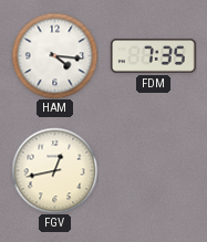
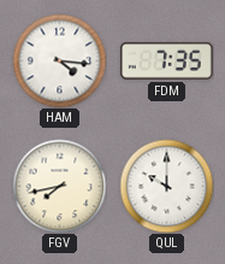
FGV: 12:43 -> 7:43 (59, 186)
QUL: none -> 10:00 (166, 186)
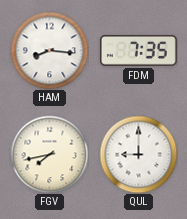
HAM: 4:16 -> 8:16 (49, 50)
QUL: 10:00 -> 9:00 (138, 154)
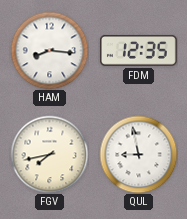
FDM: 7:35 -> 12:35 (138, 50)
QUL: 9:00 -> 8:58 (138, 154)
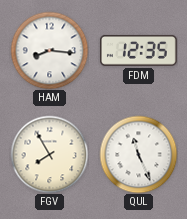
FGV: 7:43 -> 7:55 (49, 154)
QUL: 8:58 -> 11:26 (138, 154)
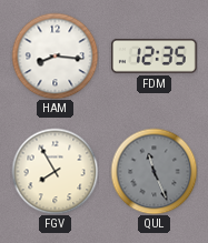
QUL dial: white -> grey (153, 171)
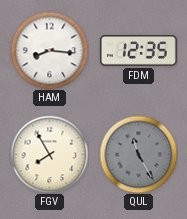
QUL: 11:26 -> 11:25 (138, 154)
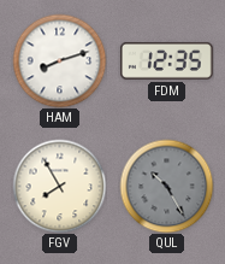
HAM: 8:16 -> 8:12 (59, 60)
QUL: 11:25 -> 10:25 (166, 186)
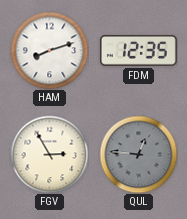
FGV: 7:55 -> 2:55 (49, 154)
QUL: 10:25 -> 12:46 (138, 154)
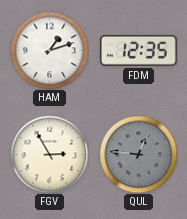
HAM: 8:12 -> 1:12 (49, 50)
